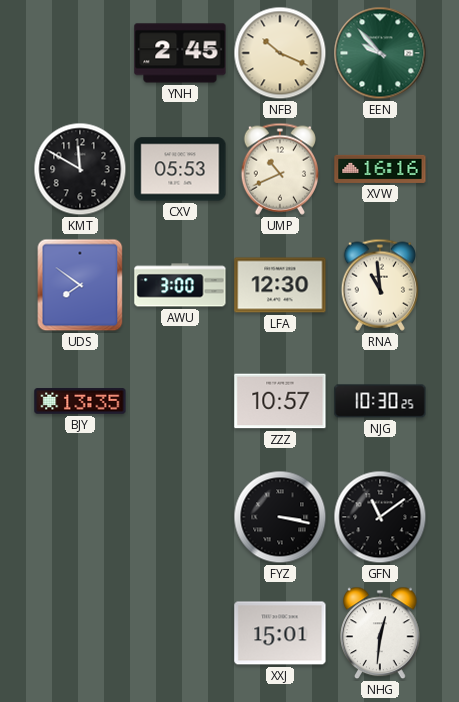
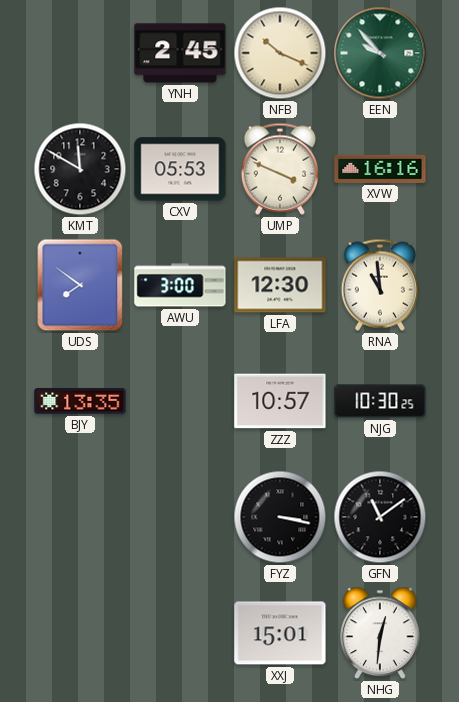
UMP: 10:41 -> 3:49 (279, 169)
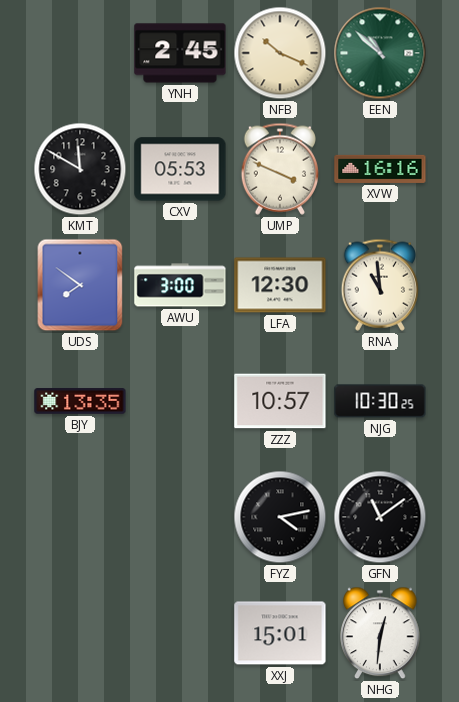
EEN: 9:53 -> 10:52 (380, 53)
FYZ: 3:17 -> 4:13 (280, 517)
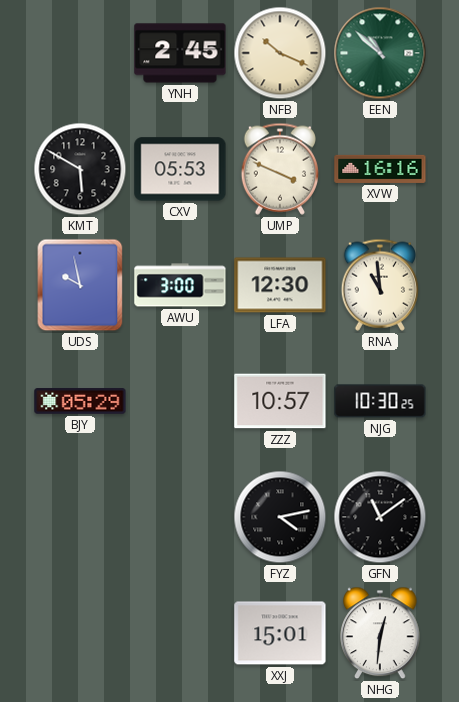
KMT: 11:50 -> 5:50 (80, 169)
UDS: 7:51 -> 9:58 (80, 285)
BJY: 13:35 -> 05:29 (80, 401)
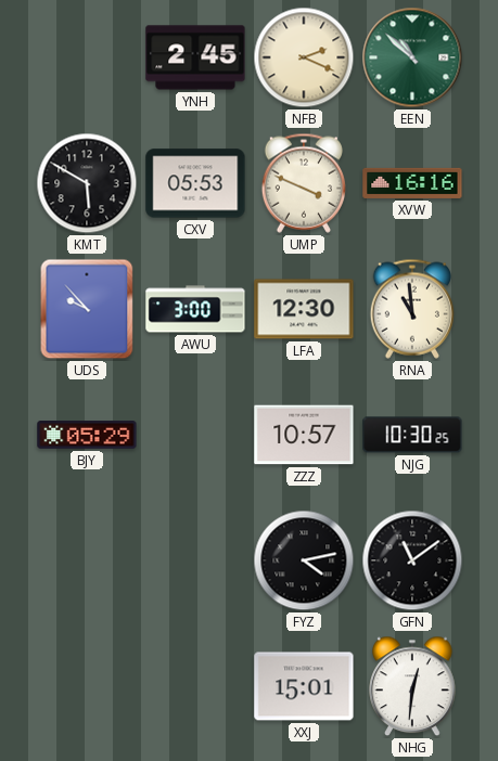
NFB: 10:19 -> 2:19 (304, 57)
UDS: 9:58 -> 9:53 (87, 309)
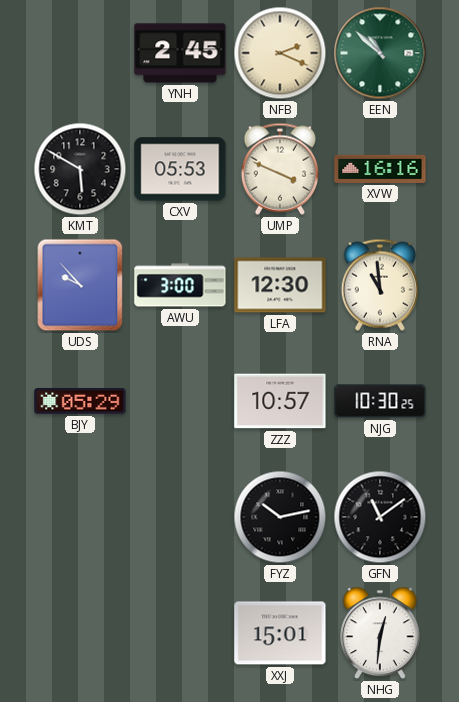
FYZ: 4:13 -> 10:13 (280, 517)
